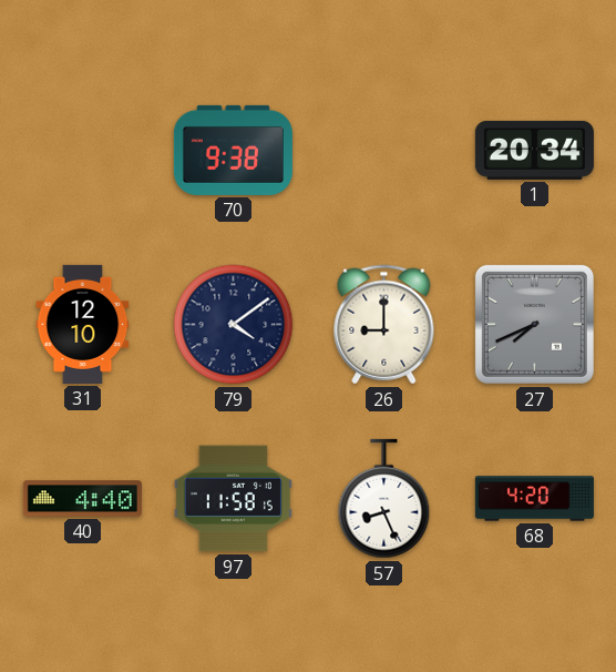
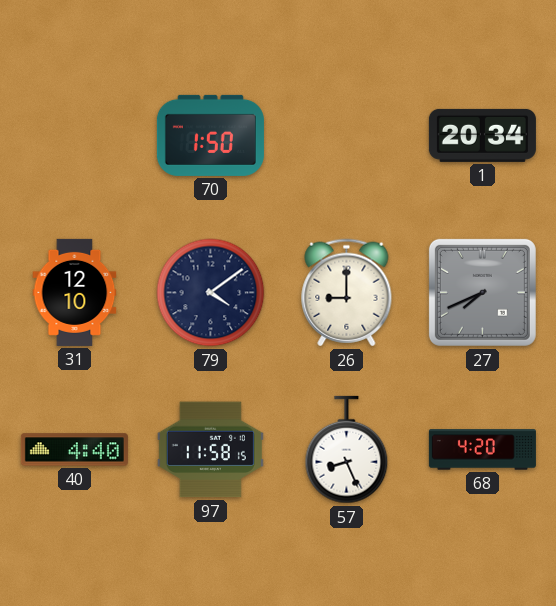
70: 9:38 -> 1:50 (210, 135)
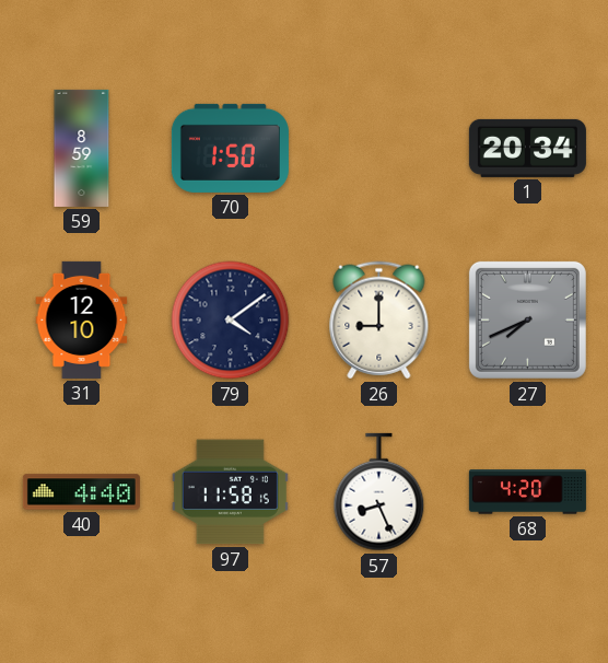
59: none -> 8:59 (82, 148)
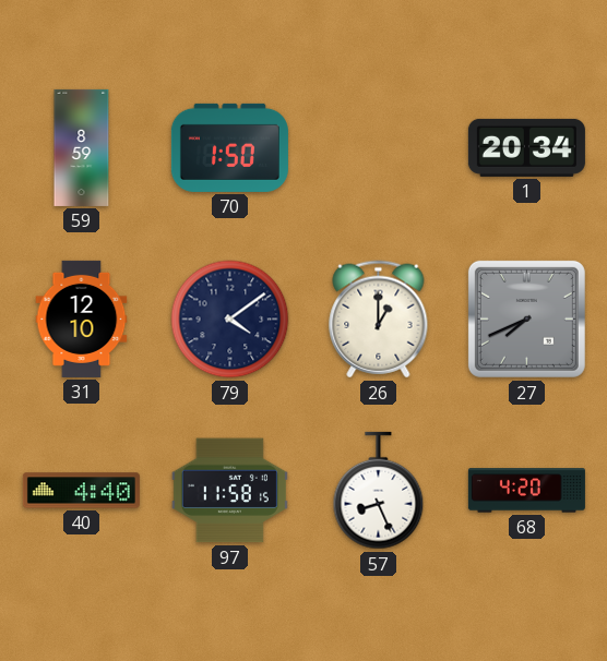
26: 9:00 -> 1:00 (379, 320)
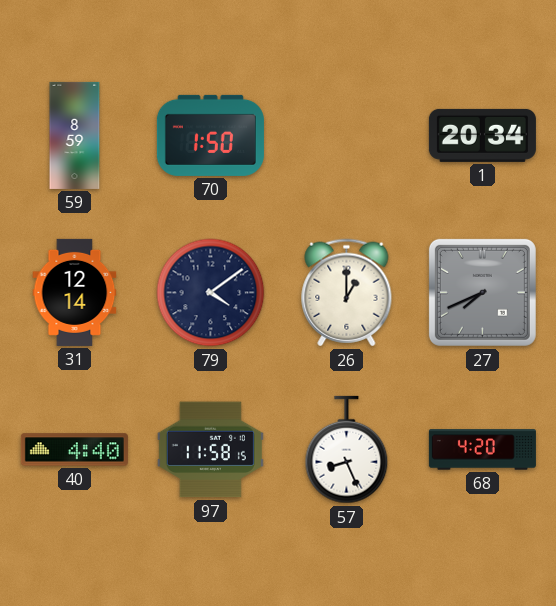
31: 12:10 -> 12:14 (75, 292)
